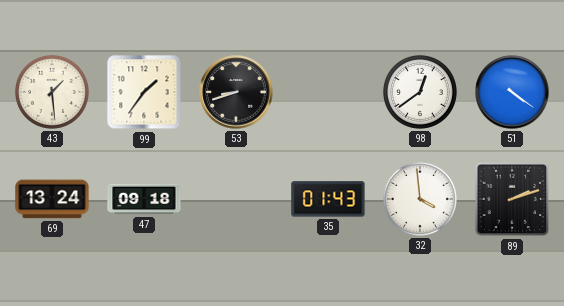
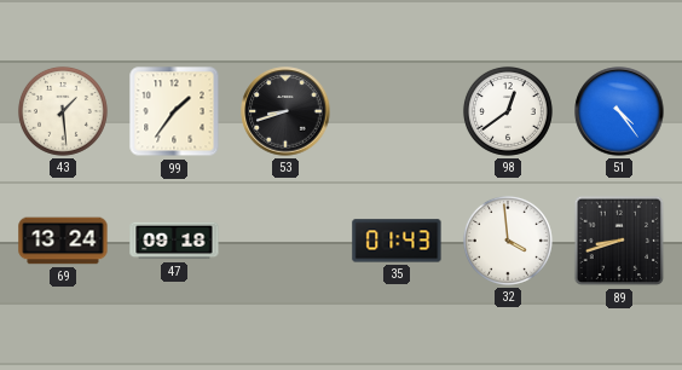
51: 4:21 -> 4:24 (619, 111)
89: 2:12 -> 8:42 (619, 241)
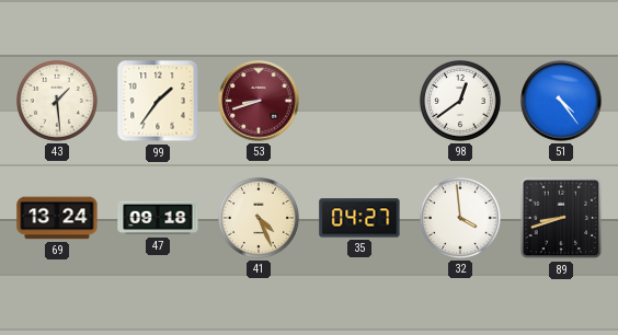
53 dial: black -> burgundy (259, 101)
41: none -> 4:26 (259, 218)
35: 01:43 -> 04:27 (359, 218)
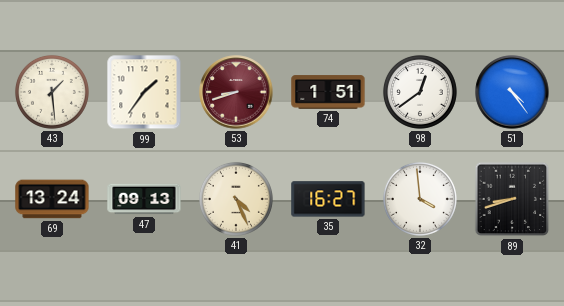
74: none -> 1:51 (328, 92)
47: 09:18 -> 09:13 (144, 199)
35: 04:27 -> 16:27 (328, 199)
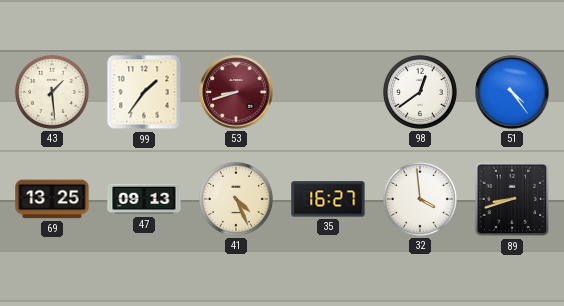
74: 1:51 -> none (328, 92)
69: 13:24 -> 13:25 (52, 199)
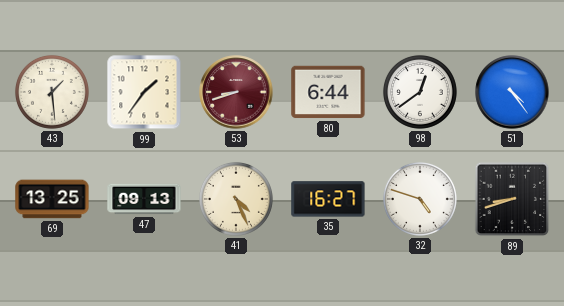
80: none -> 6:44 (328, 92)
32: 3:59 -> 4:48 (420, 199)
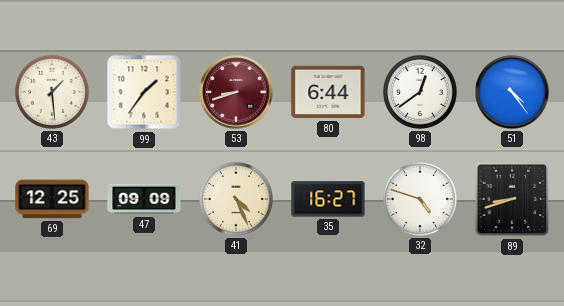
69: 13:25 -> 12:25 (52, 199)
47: 09:13 -> 09:09 (144, 199)
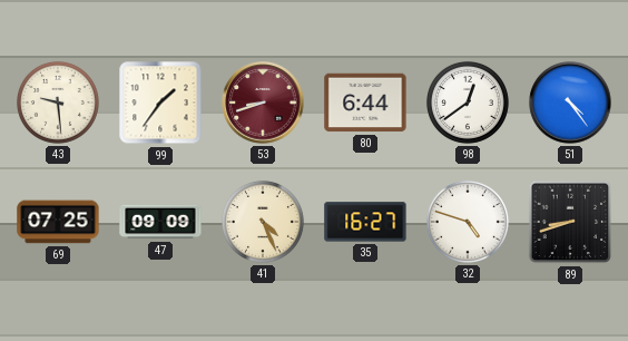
43: 1:29 -> 9:29 (58, 103)
69: 12:25 -> 07:25 (58, 222)
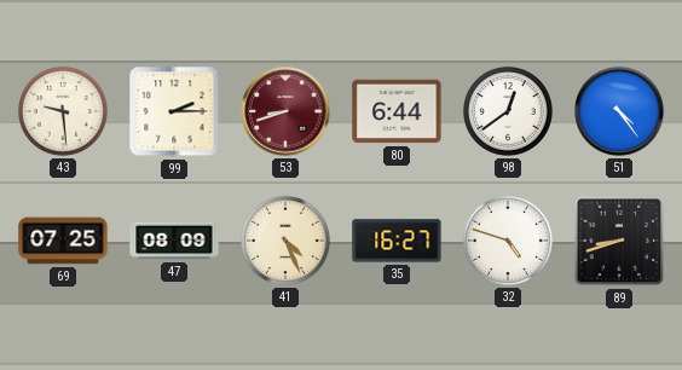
99: 1:36 -> 2:15 (174, 111)
47: 09:09 -> 08:09 (174, 241)
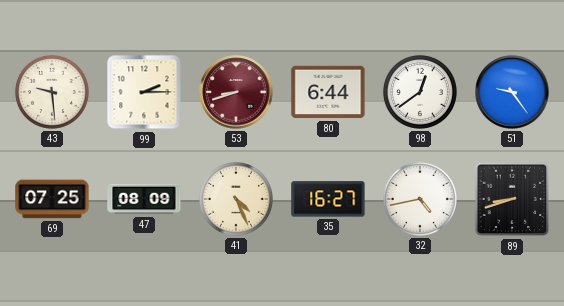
51: 4:24 -> 9:24 (512, 92)
32: 4:48 -> 4:43 (420, 199)
